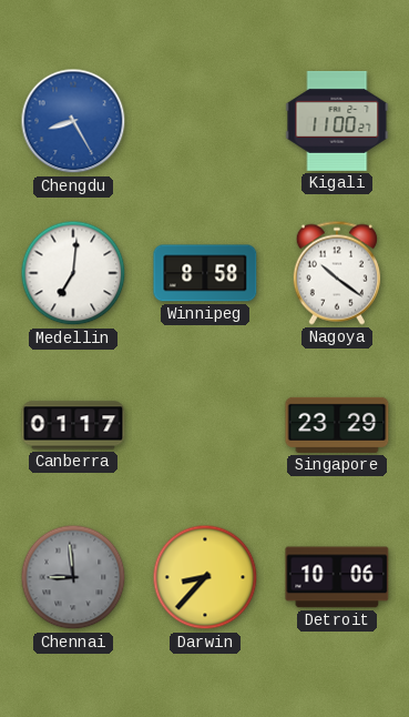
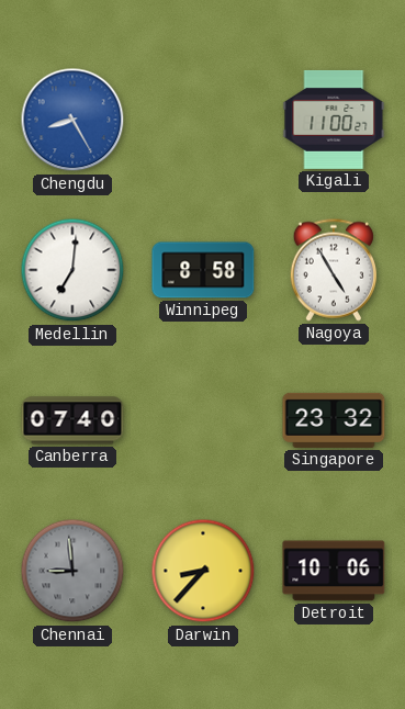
Nagoya: 10:21 -> 4:55 (334, 270)
Canberra: 01:17 -> 07:40 (72, 420)
Singapore: 23:29 -> 23:32 (334, 420)
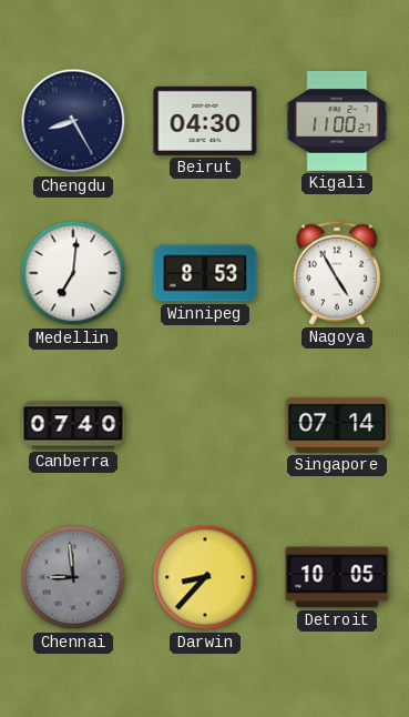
Chengdu dial: blue -> navy (73, 121)
Beirut: none -> 04:30 (205, 121)
Winnipeg: 8:58 -> 8:53 (205, 273)
Singapore: 23:32 -> 07:14 (337, 425)
Detroit: 10:06 -> 10:05 (337, 577)
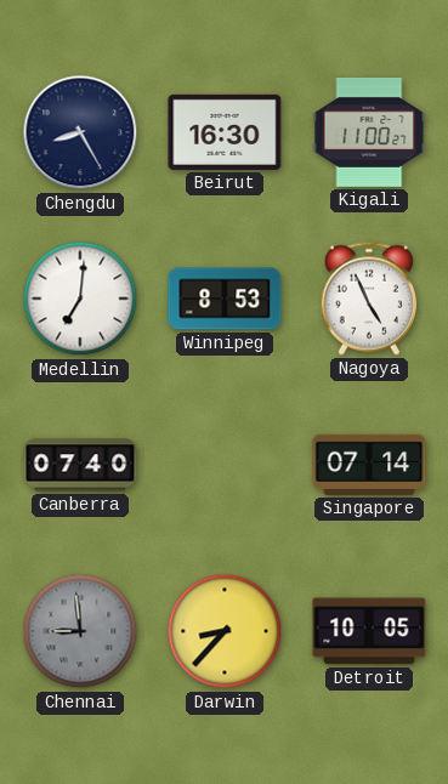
Beirut: 04:30 -> 16:30 (225, 132)
Nagoya: 4:55 -> 4:56 (369, 299)
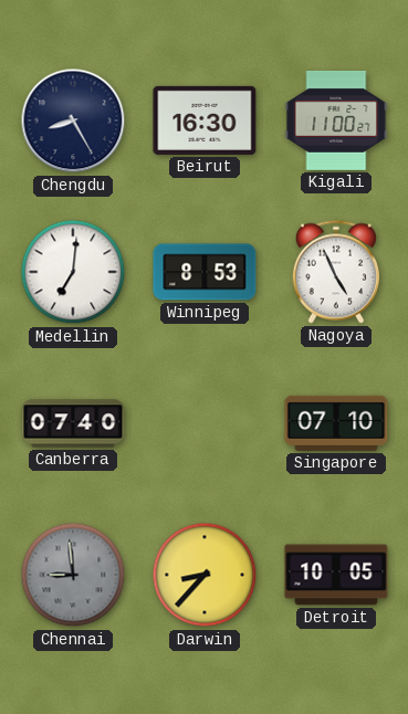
Singapore: 07:14 -> 07:10 (336, 423)
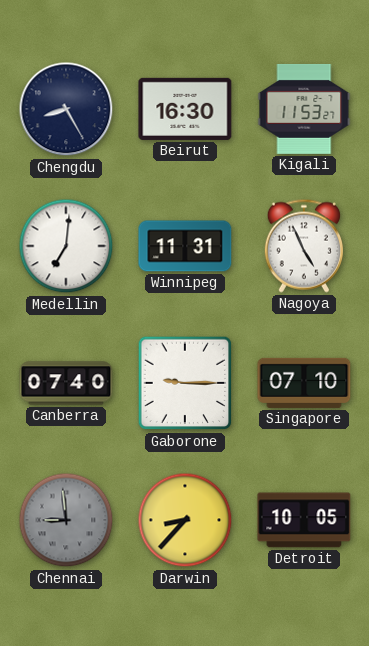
Kigali: 11:00 -> 11:53 (304, 109)
Winnipeg: 8:53 -> 11:31 (185, 246)
Gaborone: none -> 9:15 (185, 383)
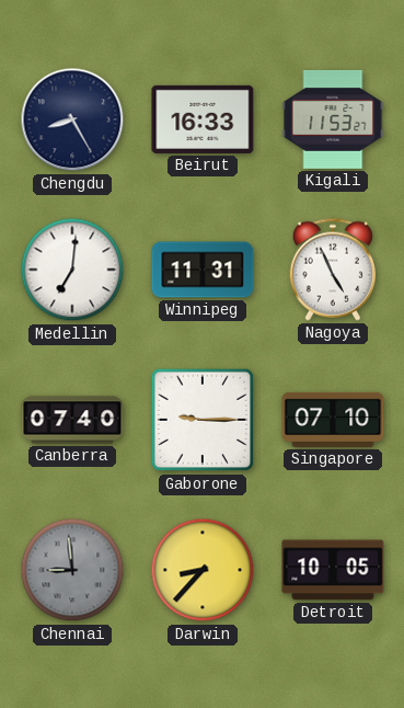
Beirut: 16:30 -> 16:33 (203, 119)
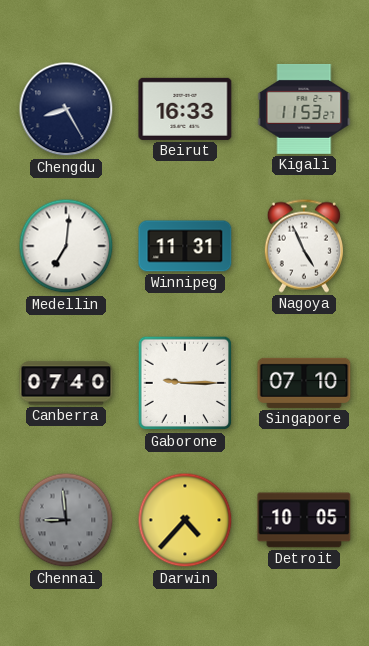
Darwin: 8:37 -> 4:37 (185, 520)
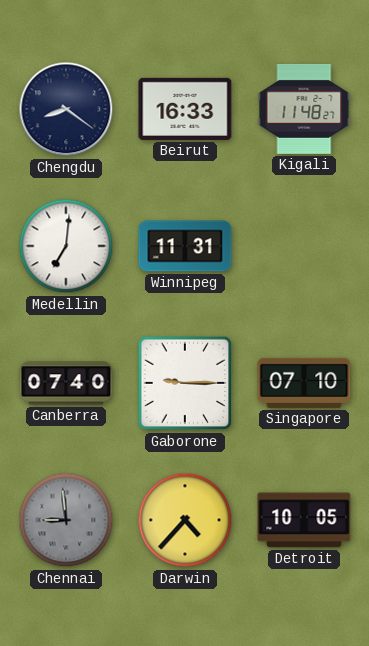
Chengdu: 8:25 -> 8:21 (66, 109)
Kigali: 11:53 -> 11:48 (304, 109)
Nagoya: 4:56 -> none (304, 246)
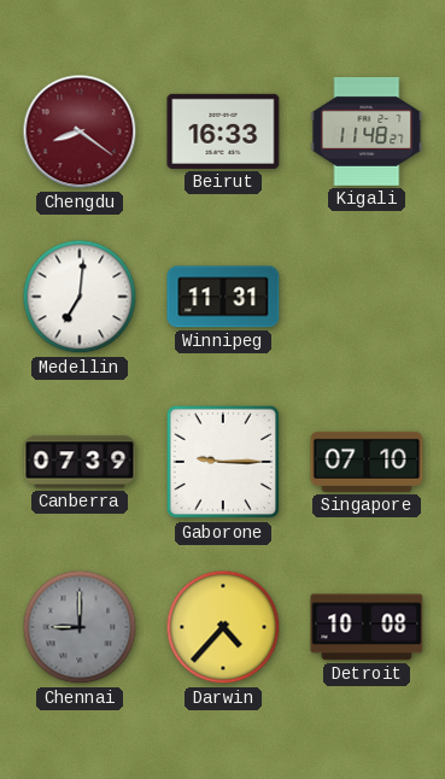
Chengdu dial: navy -> burgundy (80, 131)
Canberra: 07:40 -> 07:39 (80, 462)
Chennai: 8:59 -> 9:00 (80, 627)
Detroit: 10:05 -> 10:08 (367, 627)
